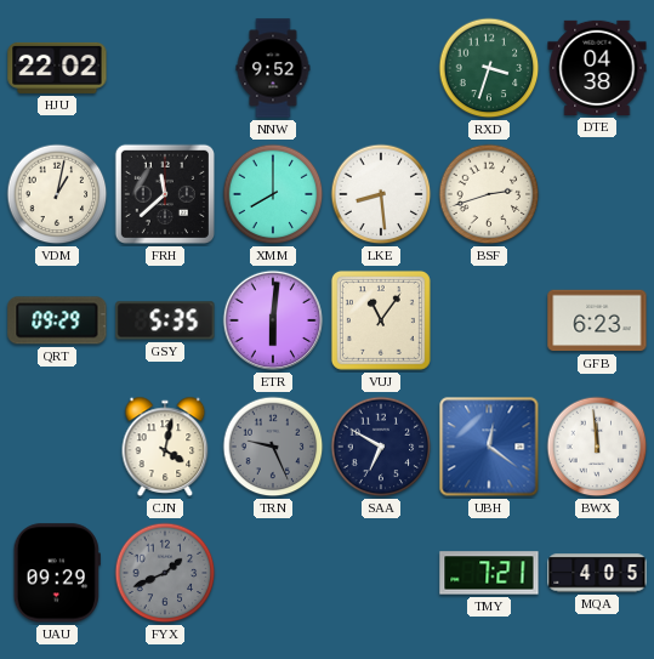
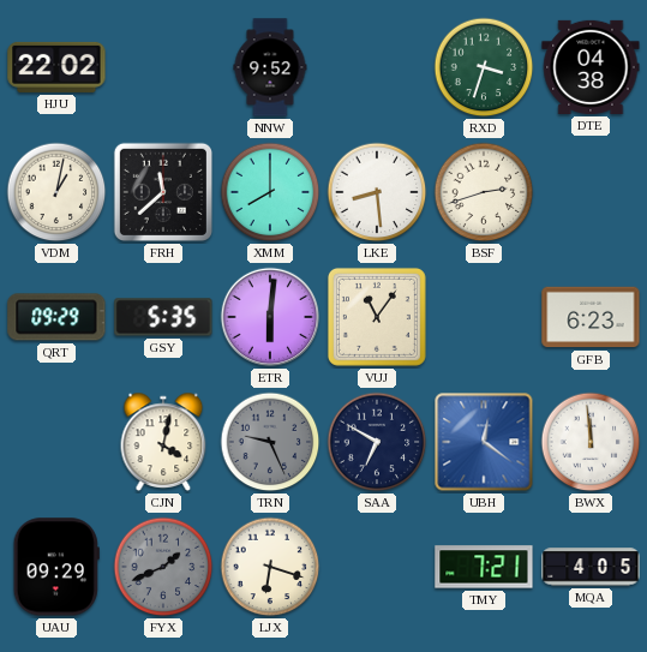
LJX: none -> 6:18 (270, 567)
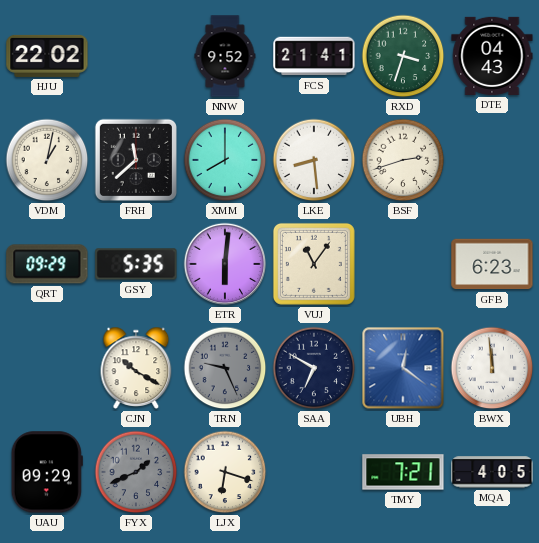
FCS: none -> 21:41 (314, 56)
DTE: 04:38 -> 04:43 (492, 56)
CJN: 4:02 -> 10:20 (136, 368)
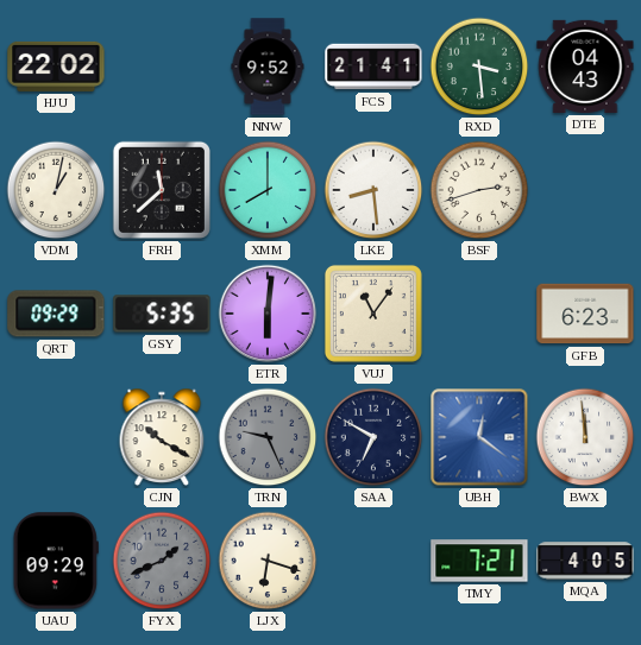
RXD: 3:33 -> 3:29 (479, 67)
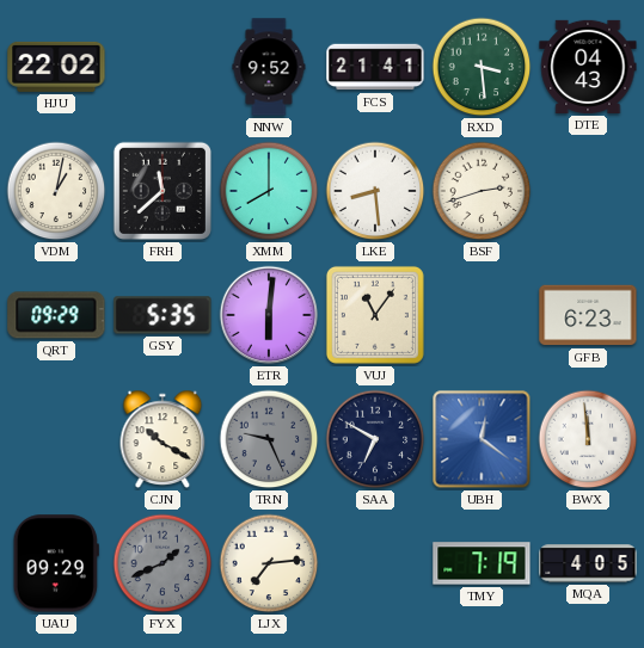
LJX: 6:18 -> 7:14 (269, 563)
TMY: 7:21 -> 7:19 (482, 563)
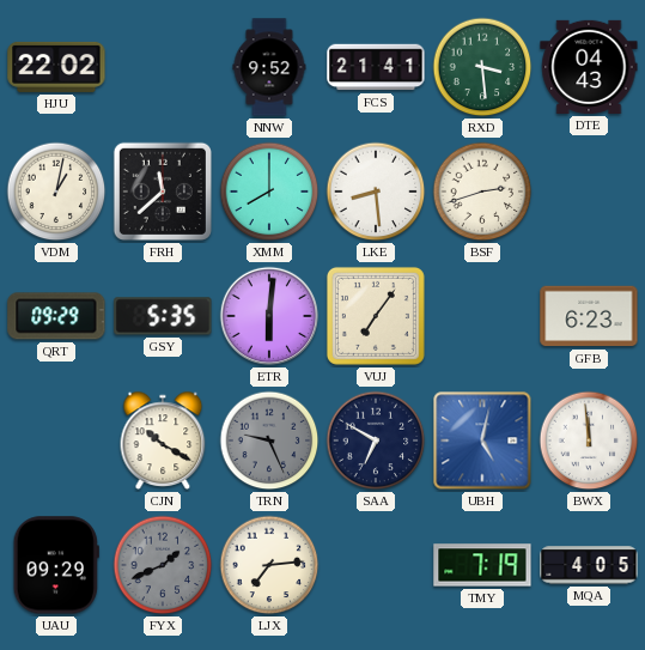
VUJ: 11:06 -> 7:06 (376, 316)
UBH: 12:21 -> 5:02 (482, 441)
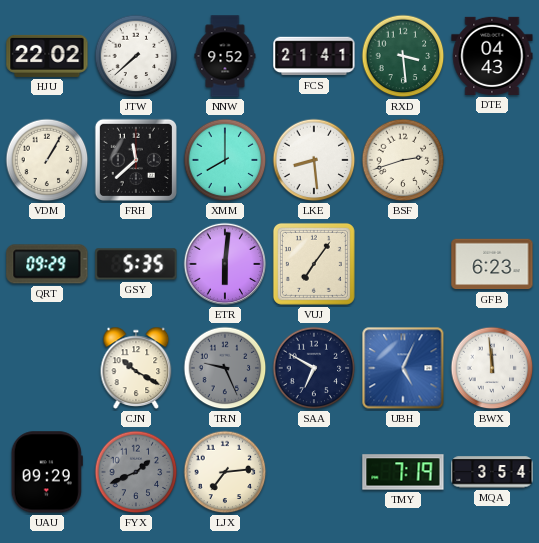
JTW: none -> 7:38 (136, 56)
VDM: 1:02 -> 1:05 (47, 160)
UBH: 5:02 -> 5:04 (403, 368)
MQA: 4:05 -> 3:54 (492, 472)
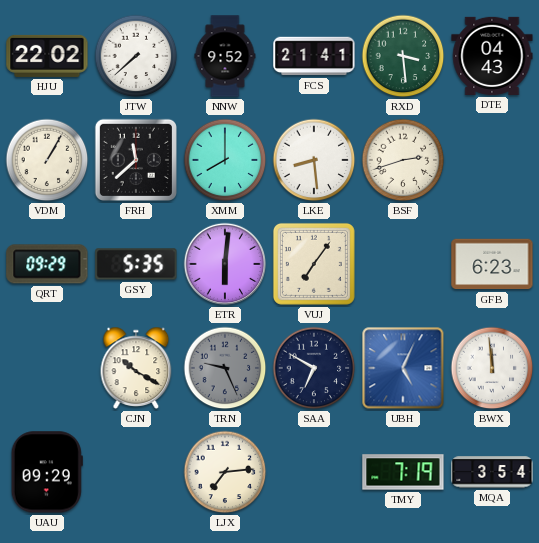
FYX: 1:41 -> none (136, 472)
